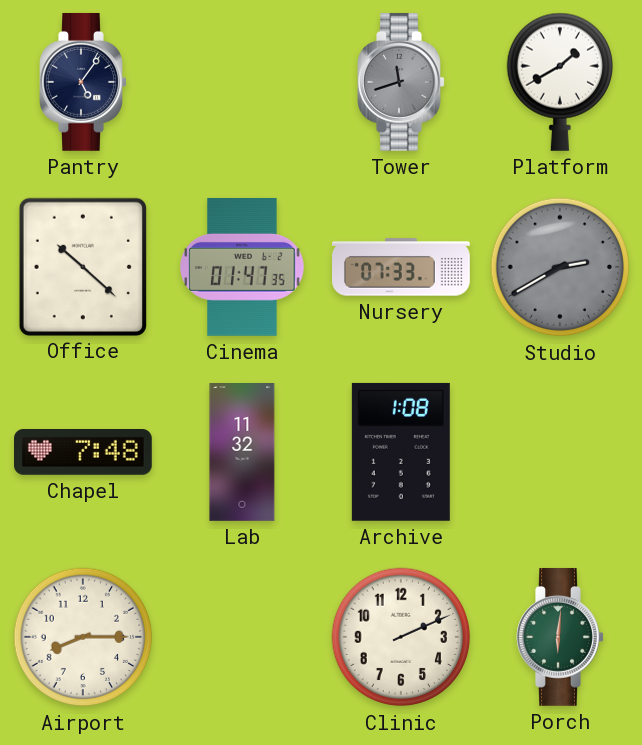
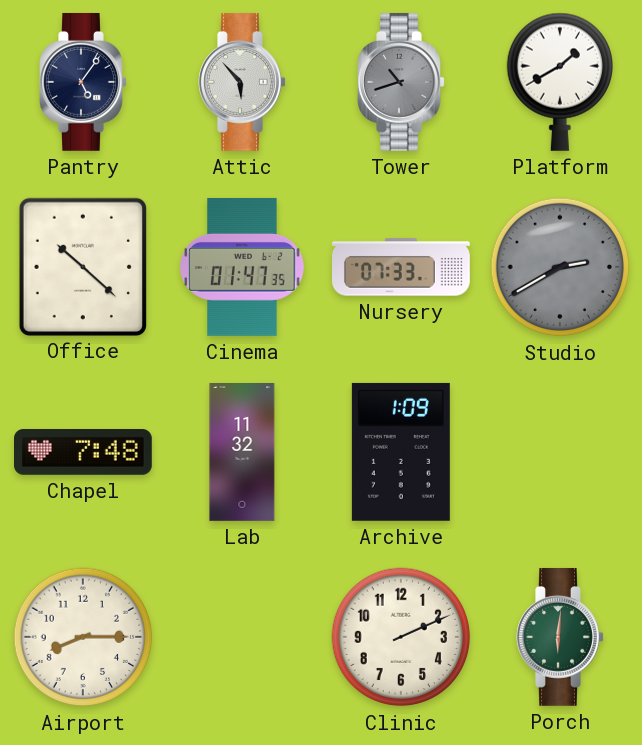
Attic: none -> 5:53 (242, 82)
Tower: 11:42 -> 10:42 (401, 82)
Archive: 1:08 -> 1:09 (401, 452)
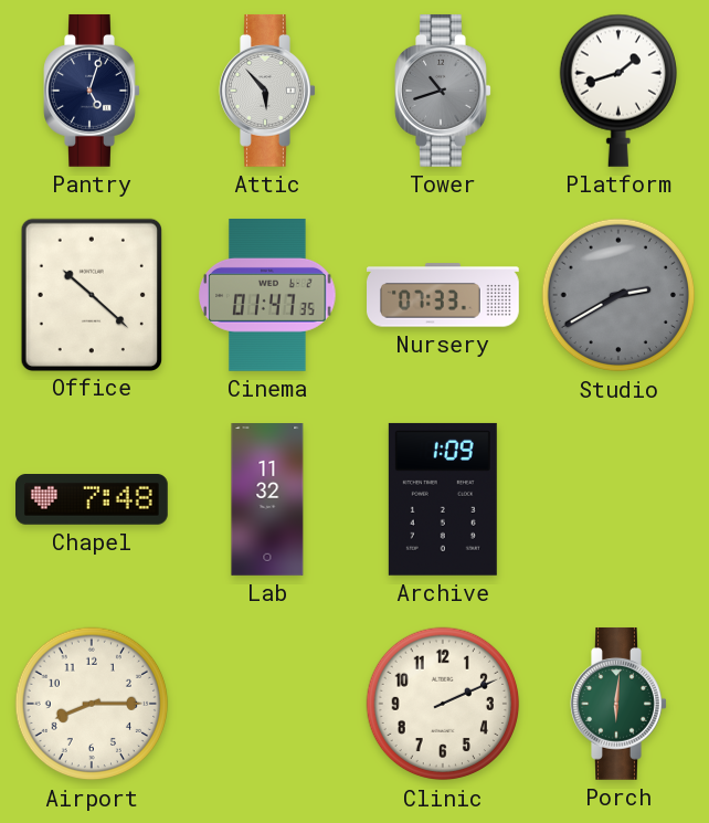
Pantry: 5:06 -> 5:03 (92, 91)
Platform: 1:40 -> 1:42 (618, 91)
